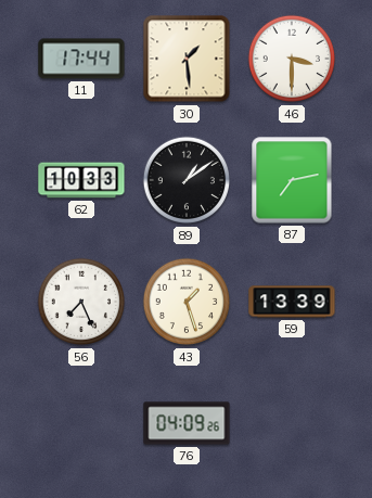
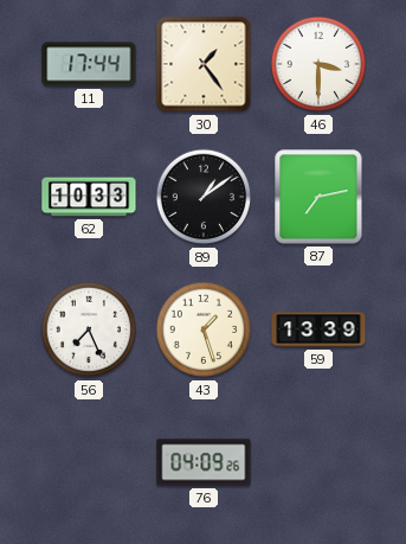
30: 1:29 -> 1:24 (204, 64)
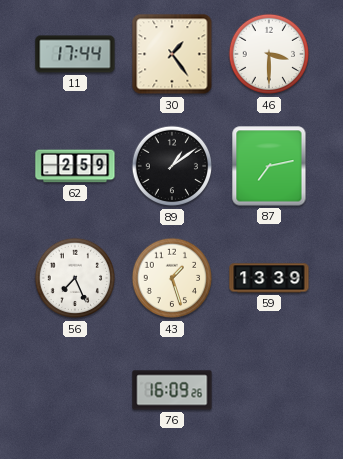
62: 10:33 -> 2:59 (75, 166)
76: 04:09 -> 16:09 (172, 390)
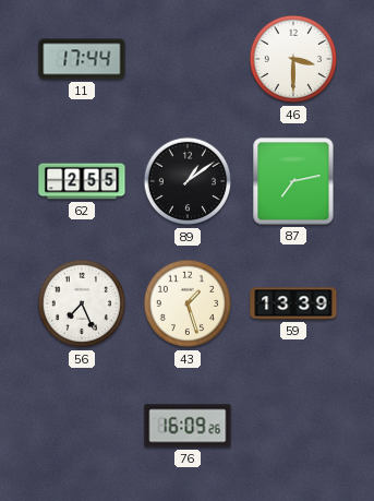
30: 1:24 -> none (172, 54)
62: 2:59 -> 2:55 (82, 181)
